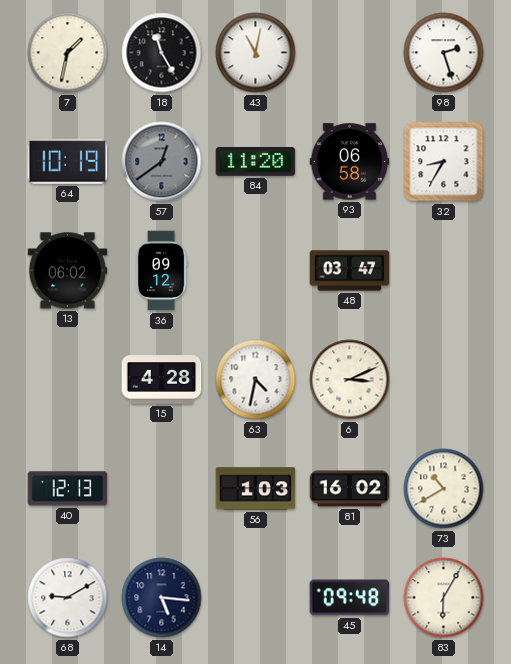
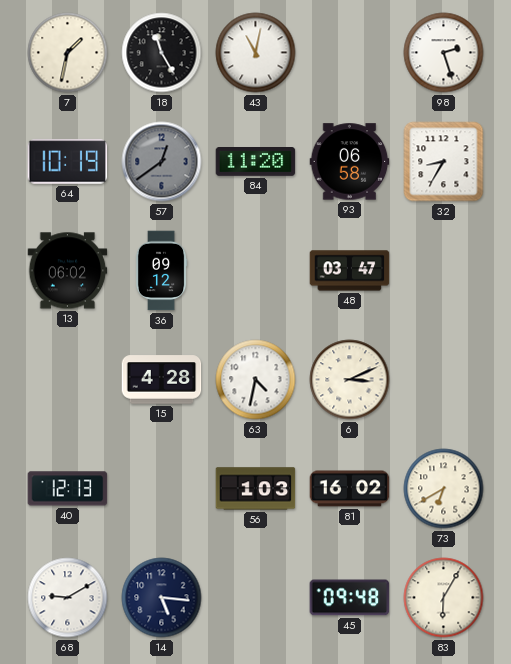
73: 10:40 -> 6:40 (444, 489)
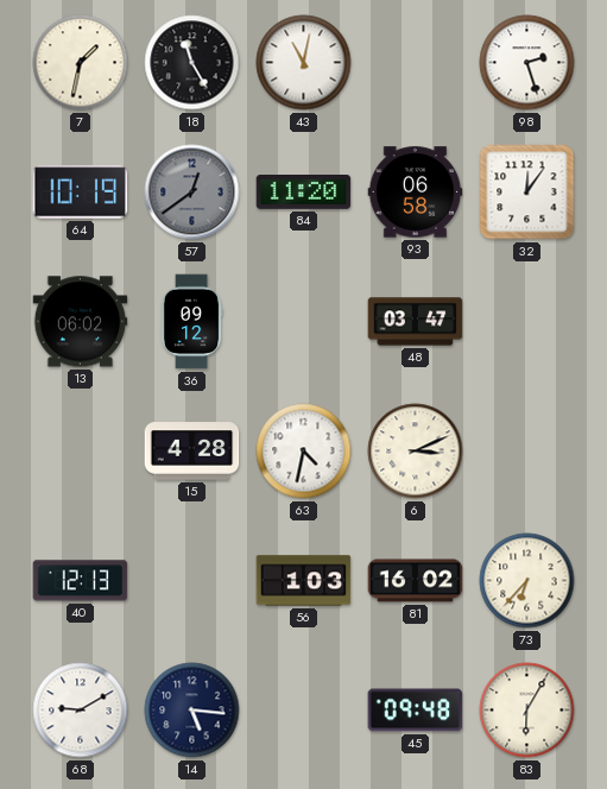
32: 8:35 -> 12:06 (527, 192)
73: 6:40 -> 6:37 (527, 581)
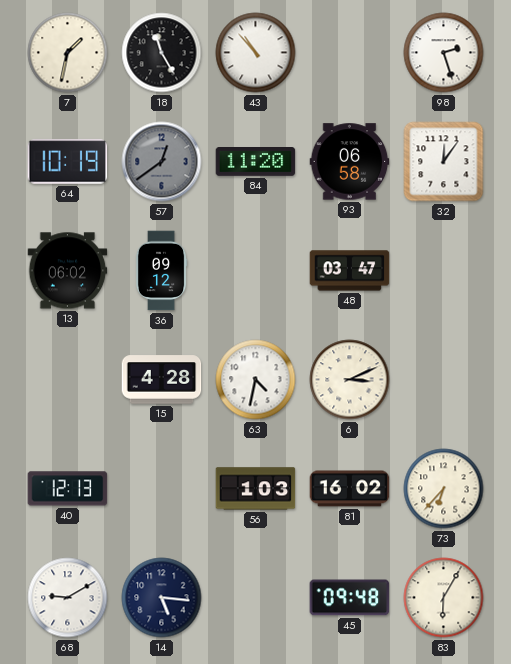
43: 11:02 -> 10:53 (256, 53)
